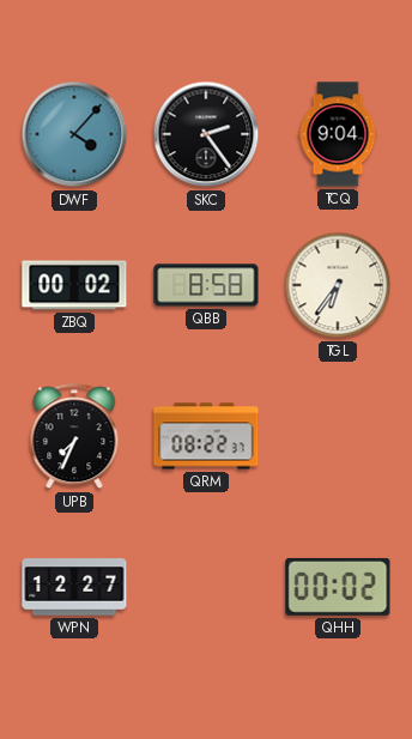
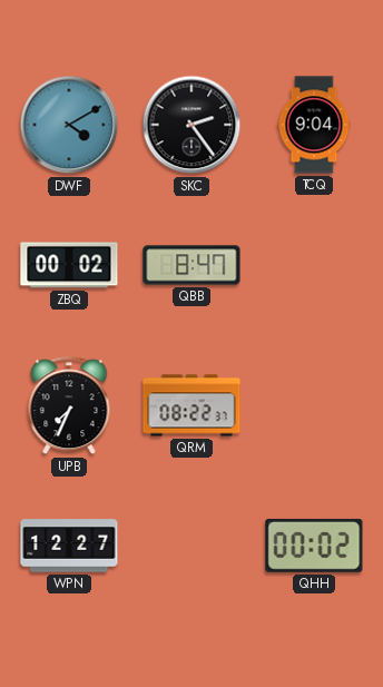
DWF: 4:07 -> 4:10 (69, 125)
QBB: 8:58 -> 8:47 (191, 265)
TGL: 6:36 -> none (338, 285)
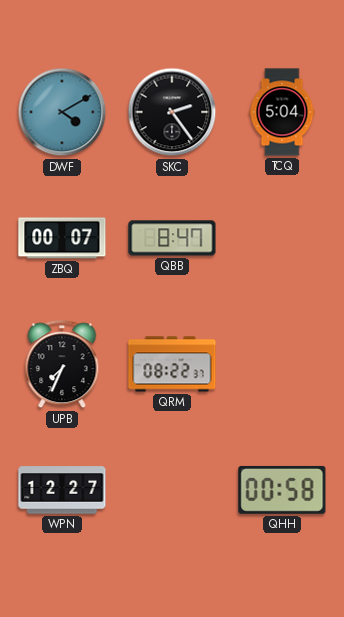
TCQ: 9:04 -> 5:04 (282, 112)
ZBQ: 00:02 -> 00:07 (62, 238)
QHH: 00:02 -> 00:58 (282, 490)
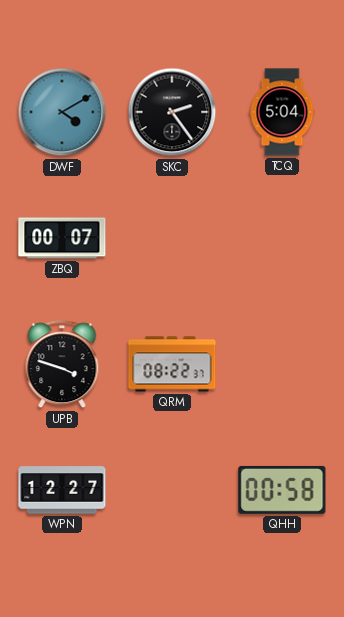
QBB: 8:47 -> none (172, 238)
UPB: 7:34 -> 3:48 (62, 365)
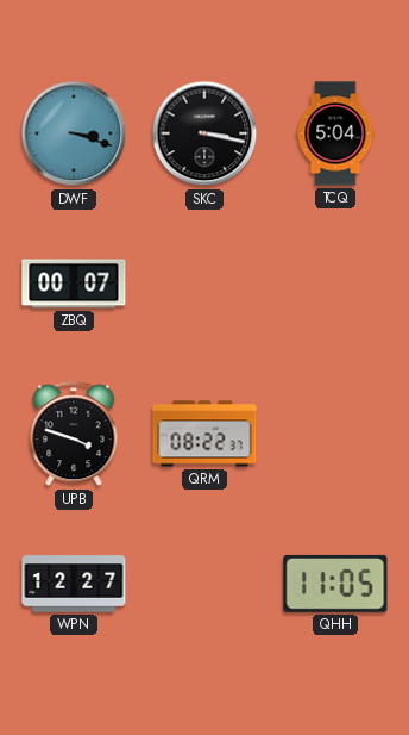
DWF: 4:10 -> 3:18 (74, 133)
SKC: 2:24 -> 3:17 (204, 133)
QHH: 00:58 -> 11:05 (335, 584)
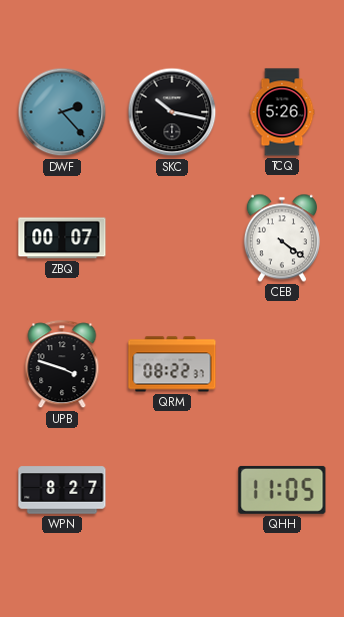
DWF: 3:18 -> 2:23 (62, 112)
SKC: 3:17 -> 10:17 (172, 112)
TCQ: 5:04 -> 5:26 (282, 112)
CEB: none -> 4:21 (282, 238)
WPN: 12:27 -> 8:27 (62, 490)
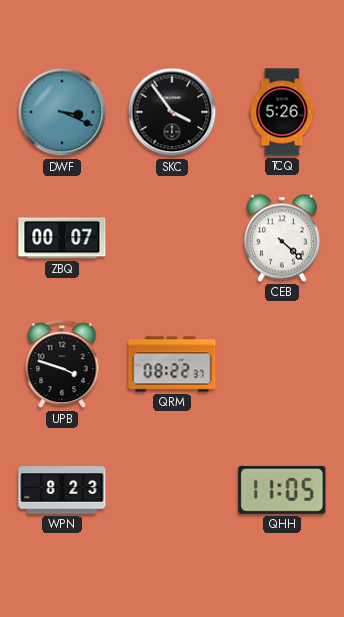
DWF: 2:23 -> 3:19 (62, 112)
SKC: 10:17 -> 3:54 (172, 112)
CEB: 4:21 -> 4:22 (282, 238)
WPN: 8:27 -> 8:23 (62, 490)
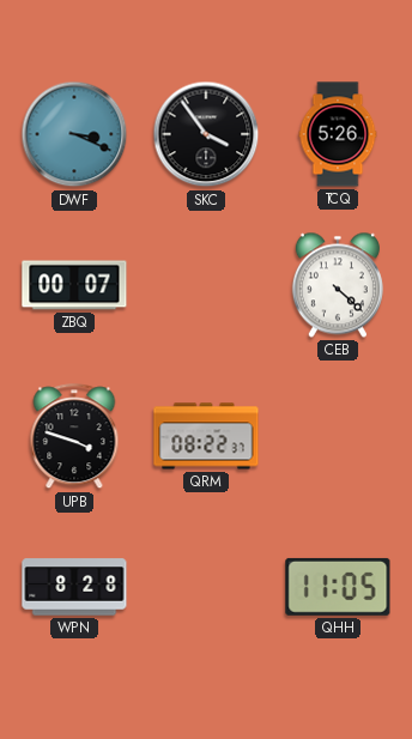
WPN: 8:23 -> 8:28 (74, 587)
